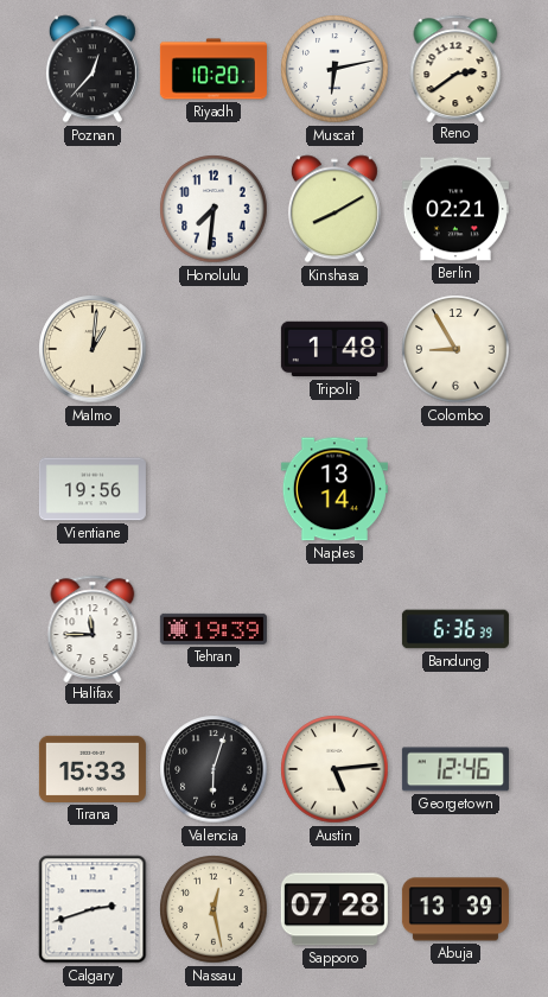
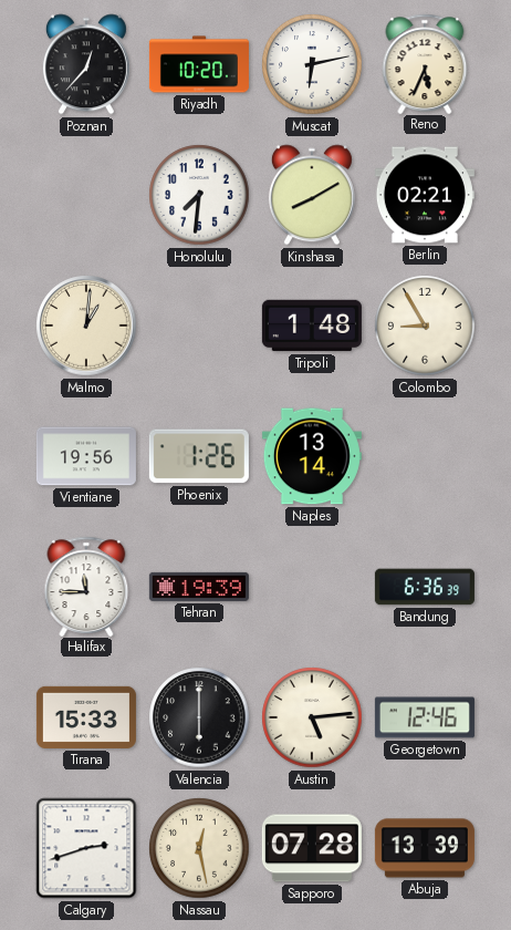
Reno: 2:39 -> 5:34 (425, 63)
Phoenix: none -> 1:26 (199, 456)
Valencia: 6:03 -> 6:00 (199, 717)
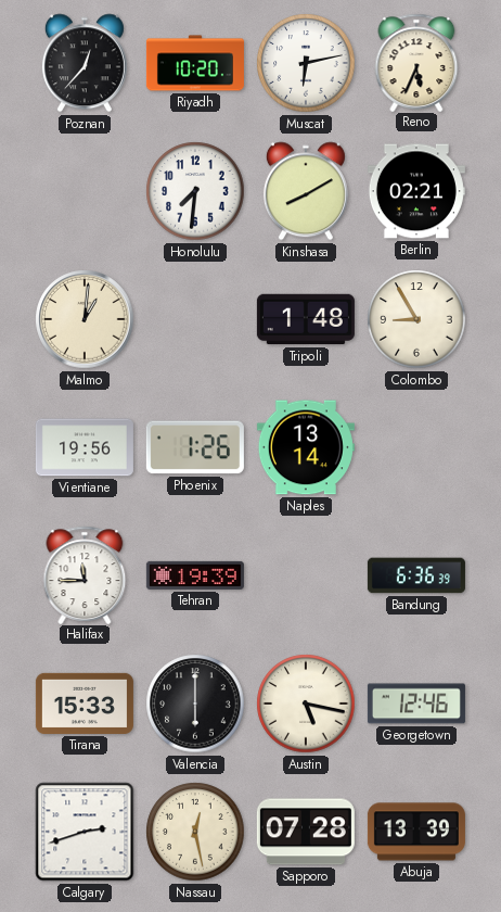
Austin: 5:14 -> 5:17 (306, 704)
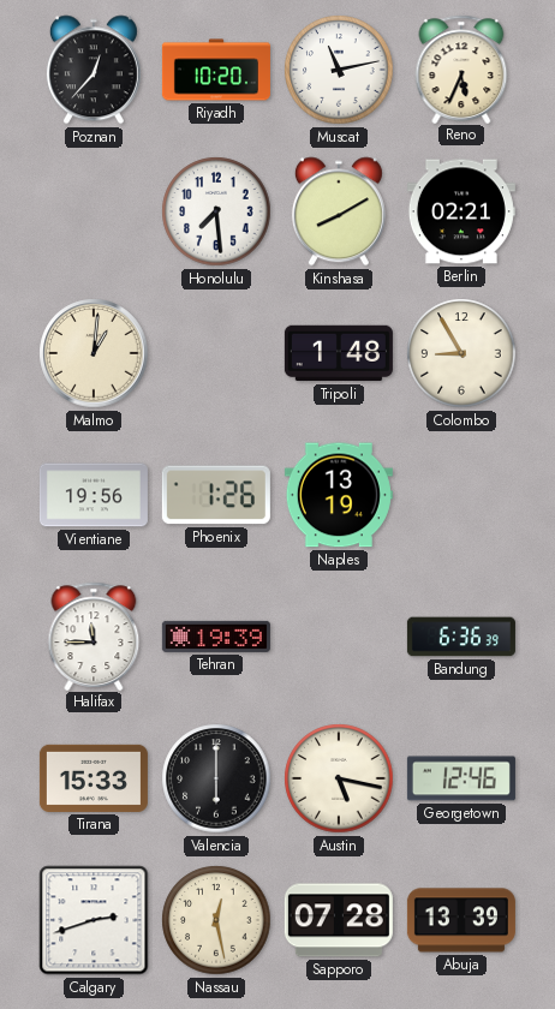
Muscat: 6:13 -> 11:13 (339, 70)
Honolulu: 7:31 -> 7:29 (216, 211)
Naples: 13:14 -> 13:19 (339, 495)
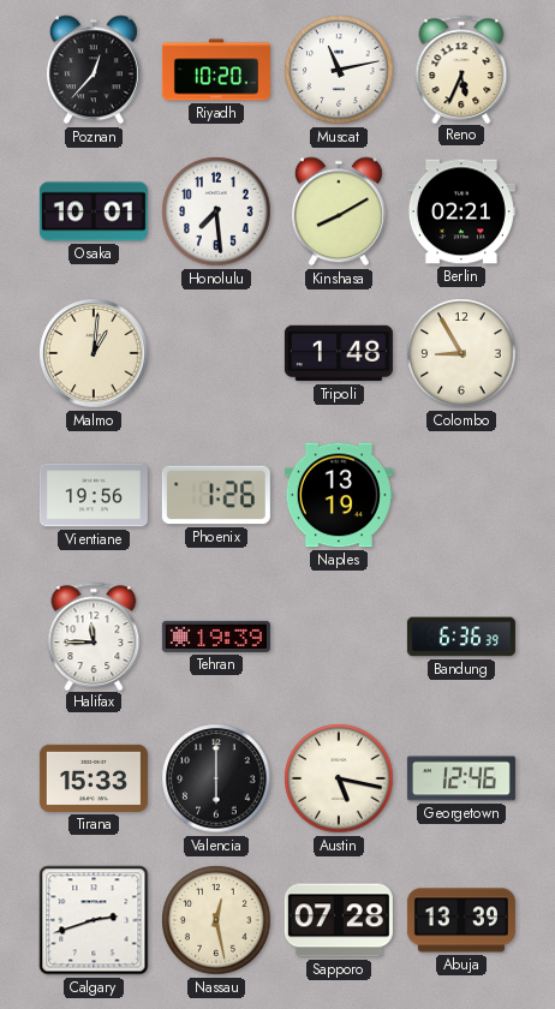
Osaka: none -> 10:01 (94, 211)
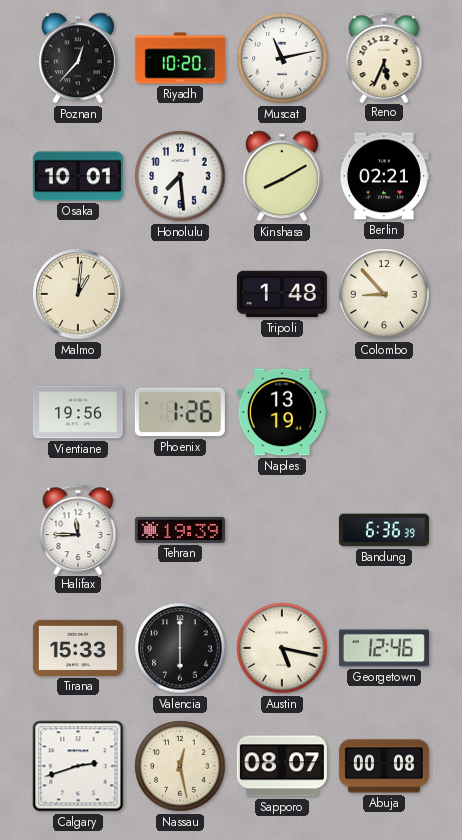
Colombo: 8:55 -> 8:53 (384, 294)
Sapporo: 07:28 -> 08:07 (282, 766)
Abuja: 13:39 -> 00:08 (384, 766)
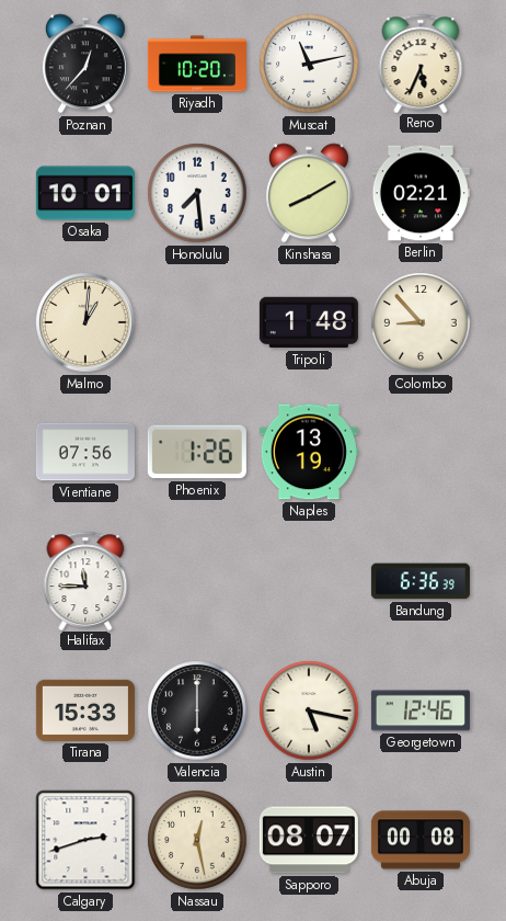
Vientiane: 19:56 -> 07:56 (85, 452)
Tehran: 19:39 -> none (180, 530)
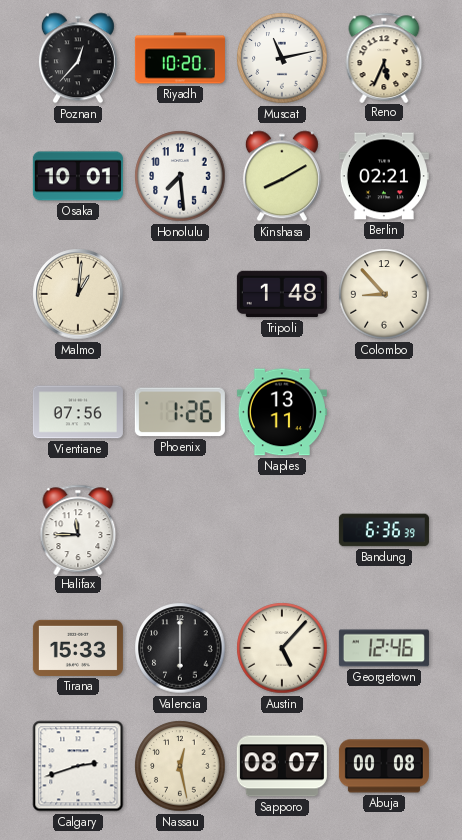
Naples: 13:19 -> 13:11 (282, 412)
Austin: 5:17 -> 5:07 (282, 648)
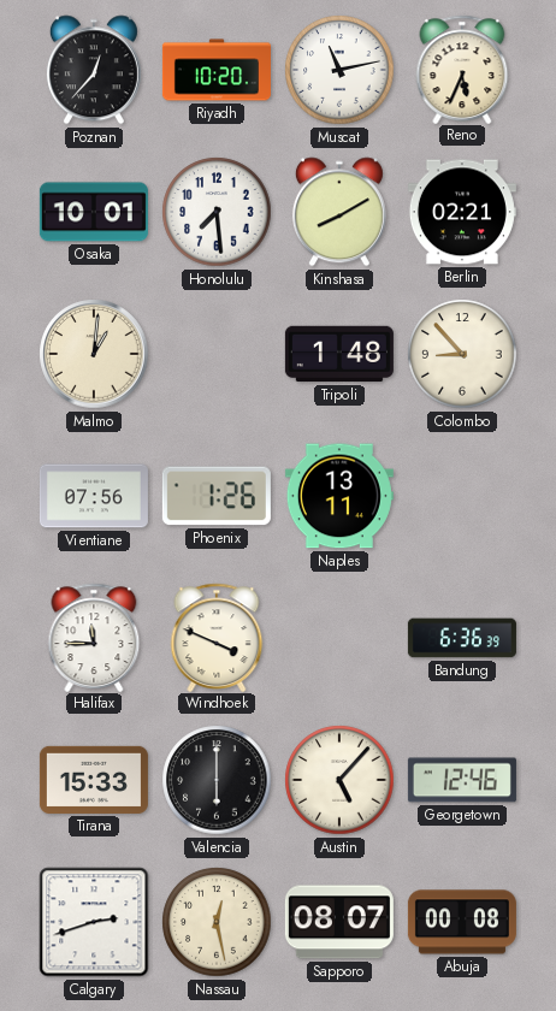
Windhoek: none -> 3:49 (217, 637)
